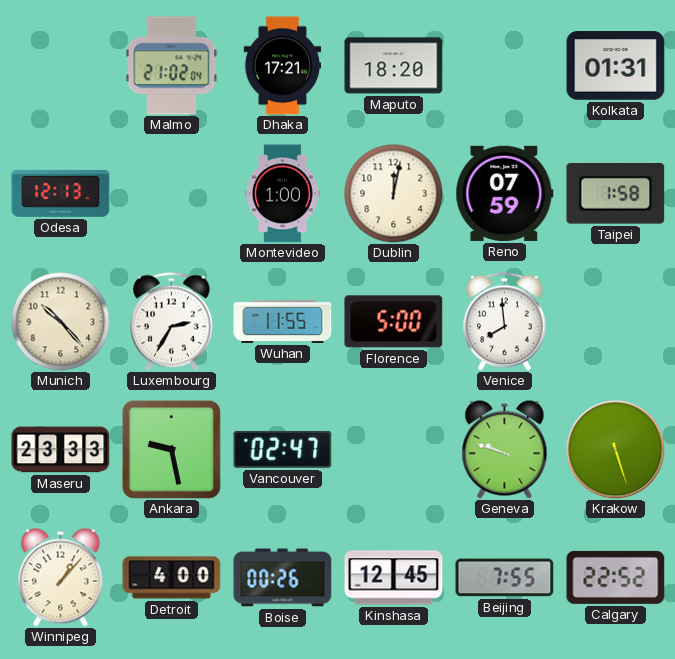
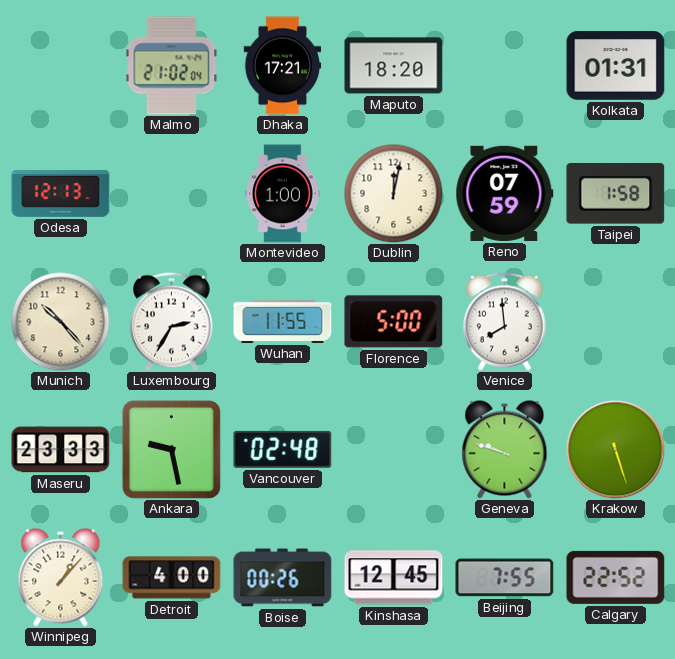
Vancouver: 02:47 -> 02:48 (283, 449)
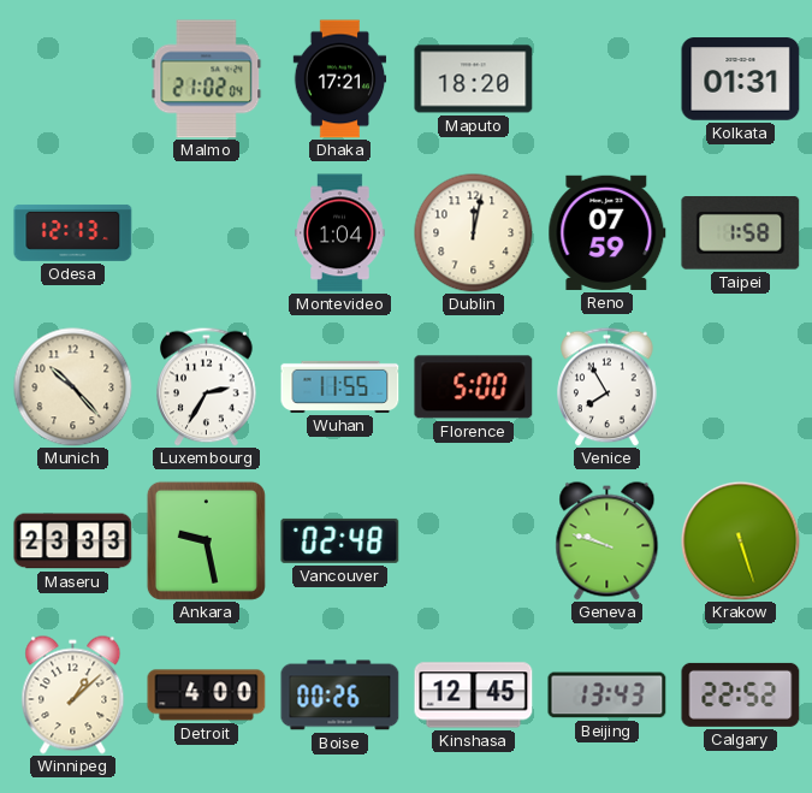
Montevideo: 1:00 -> 1:04 (340, 233)
Venice: 7:59 -> 7:55 (607, 386)
Winnipeg: 1:07 -> 1:08 (73, 696)
Beijing: 7:55 -> 13:43 (607, 696)
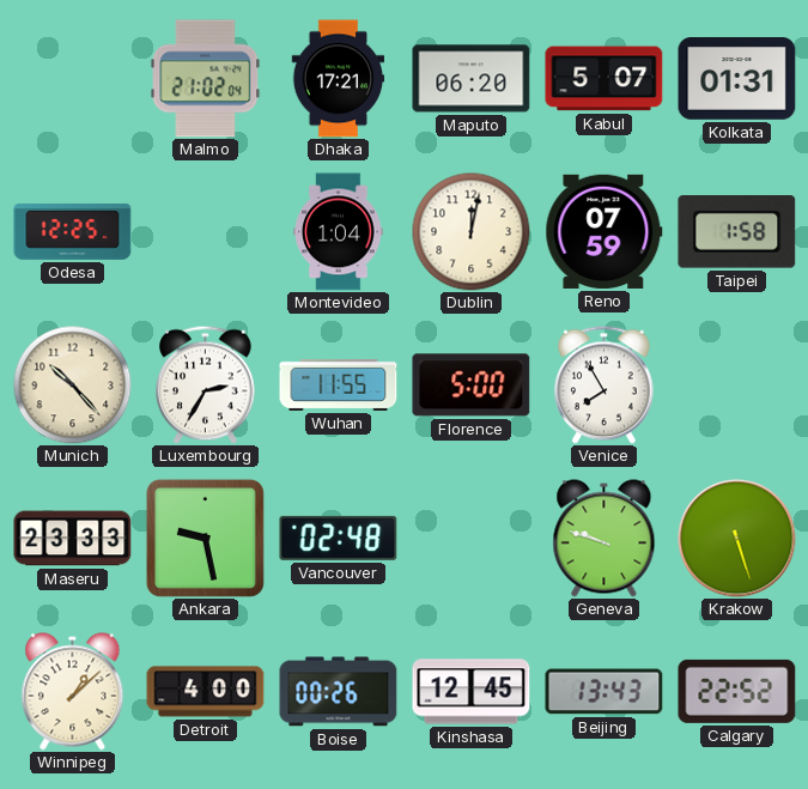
Maputo: 18:20 -> 06:20 (472, 79)
Kabul: none -> 5:07 (605, 79)
Odesa: 12:13 -> 12:25 (73, 231)
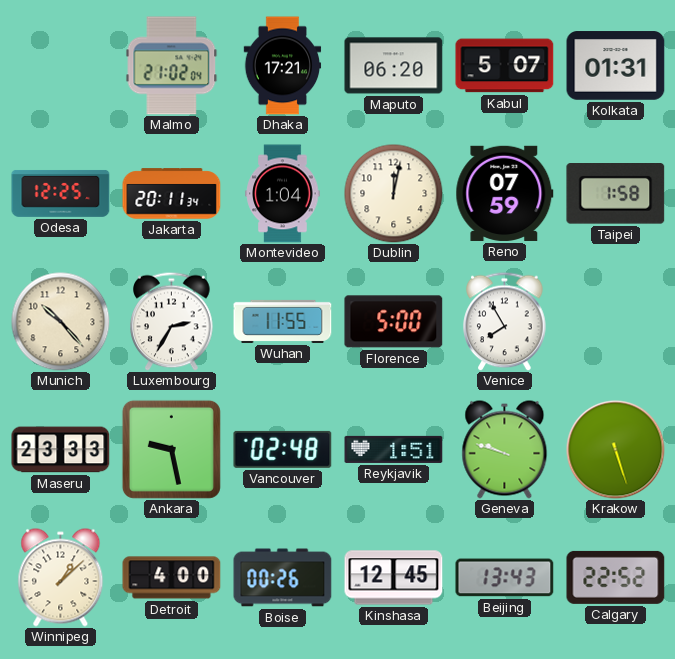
Jakarta: none -> 20:11 (172, 194)
Reykjavik: none -> 1:51 (394, 449)
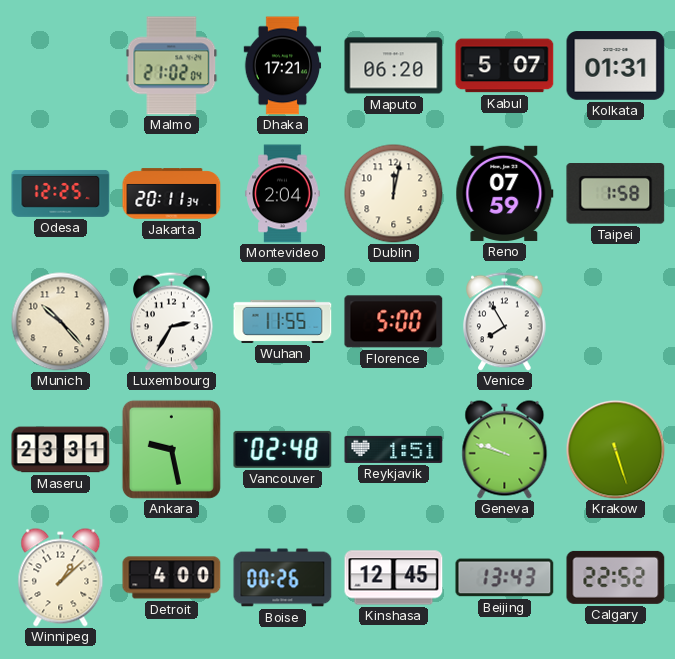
Montevideo: 1:04 -> 2:04 (283, 194)
Maseru: 23:33 -> 23:31 (61, 450)
